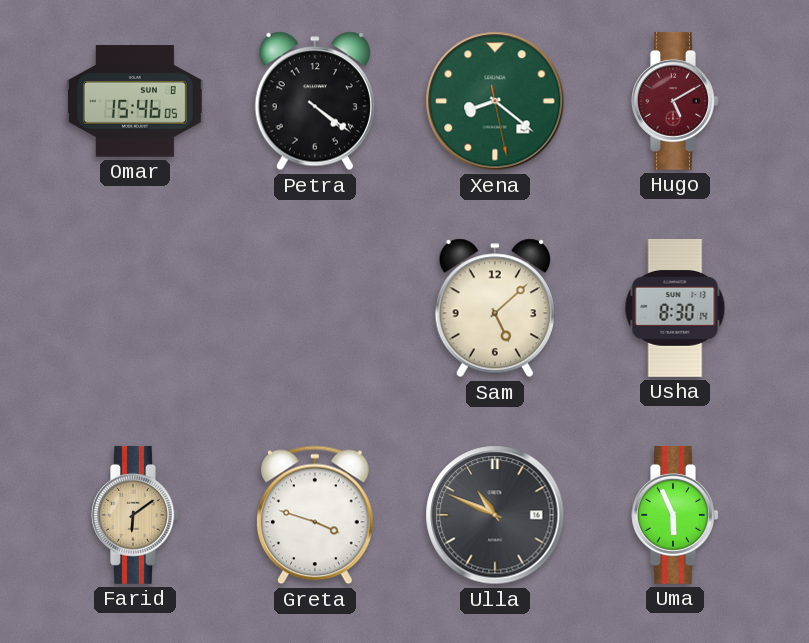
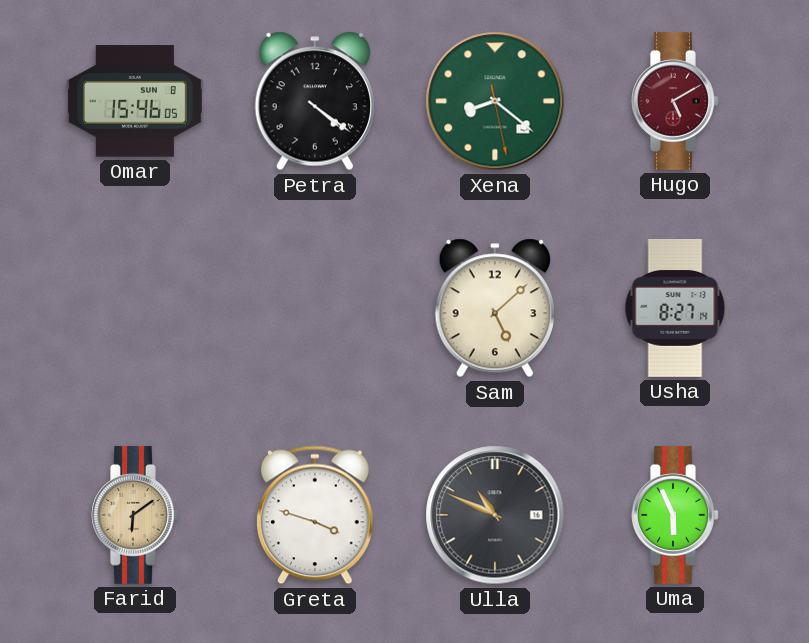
Usha: 8:30 -> 8:27 (675, 308)
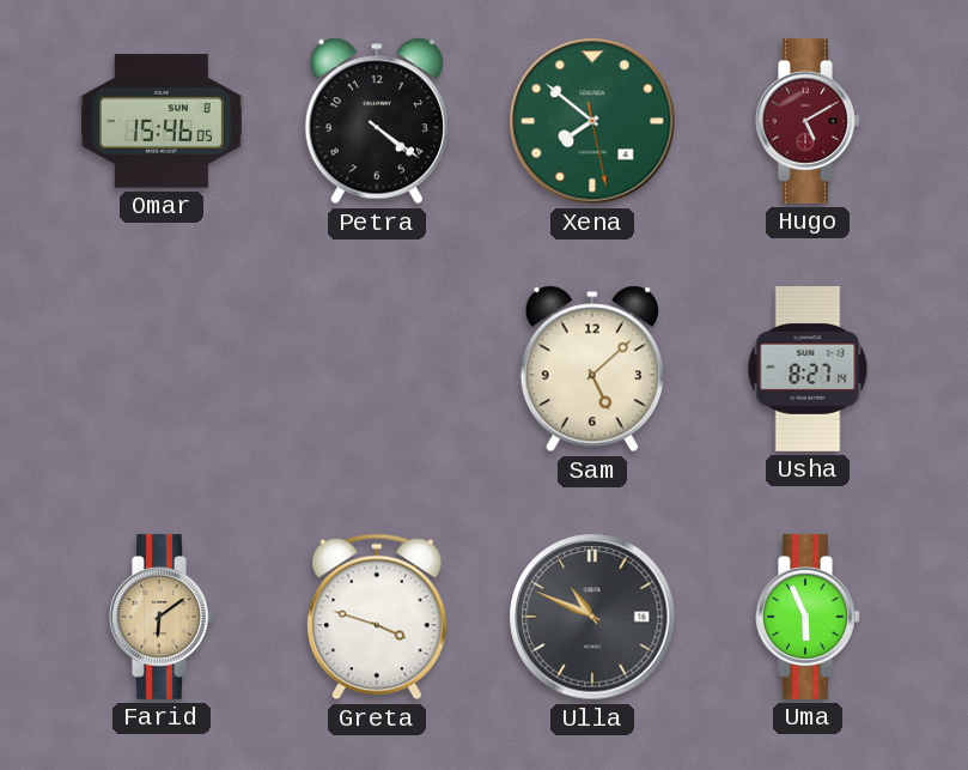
Xena: 8:21 -> 7:51 (592, 121)
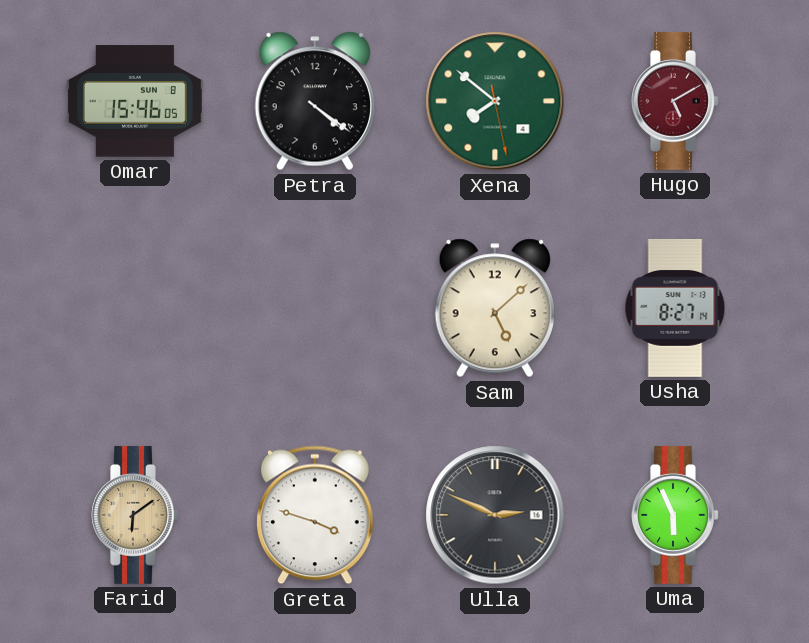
Ulla: 10:49 -> 2:49 (495, 515)
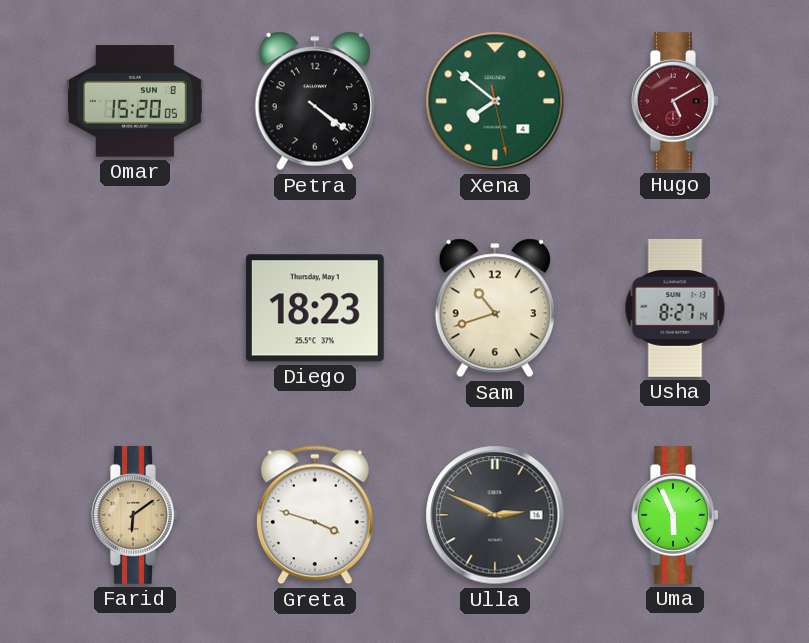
Omar: 15:46 -> 15:20 (135, 101)
Diego: none -> 18:23 (315, 308)
Sam: 5:08 -> 10:42 (495, 308)
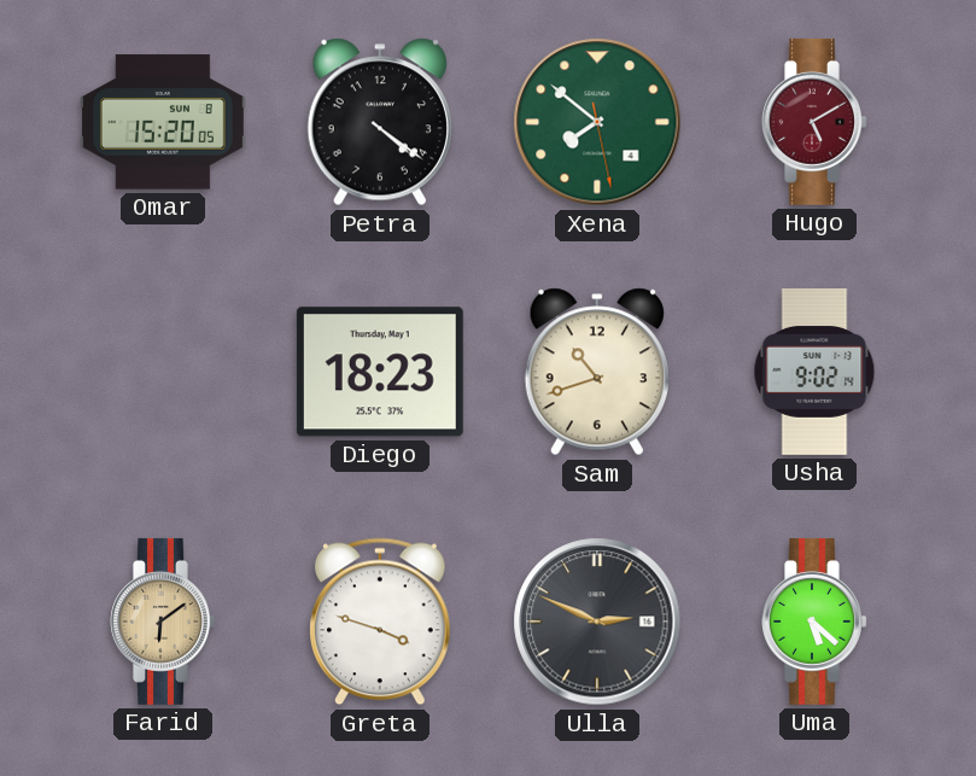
Usha: 8:27 -> 9:02 (814, 372)
Uma: 5:56 -> 5:22 (814, 622)
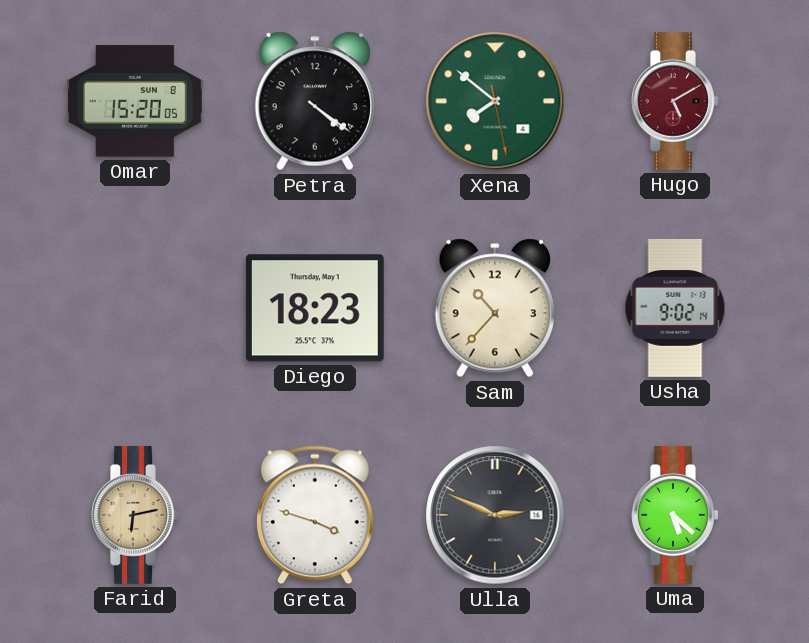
Sam: 10:42 -> 10:37 (495, 308)
Farid: 6:09 -> 6:13 (135, 515)
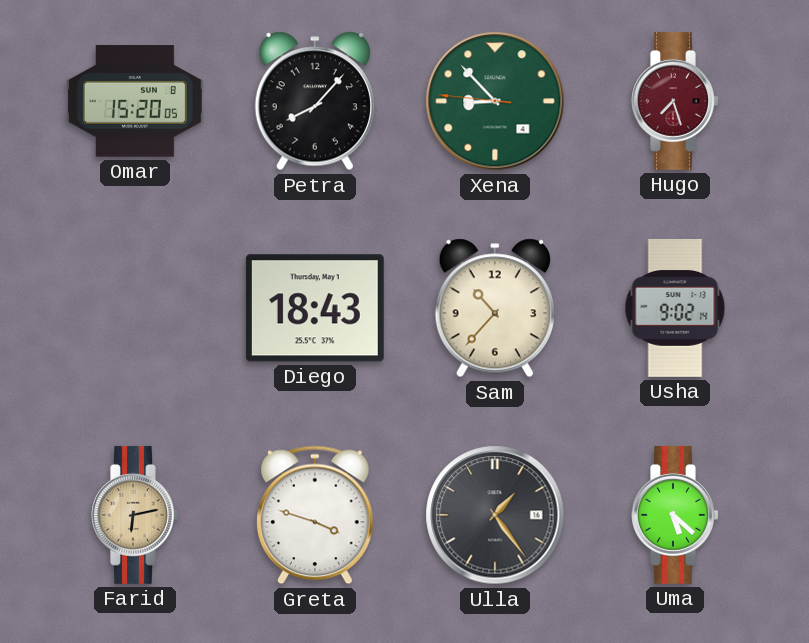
Petra: 4:21 -> 8:07 (315, 101)
Xena: 7:51 -> 8:52 (495, 101)
Hugo: 5:10 -> 7:27 (675, 101)
Diego: 18:23 -> 18:43 (315, 308)
Ulla: 2:49 -> 1:24 (495, 515)
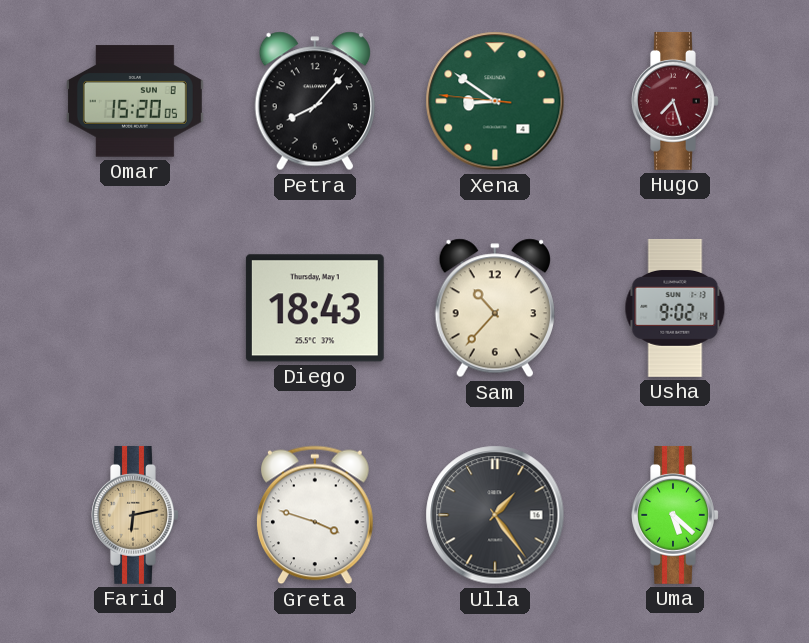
Xena: 8:52 -> 8:50 (495, 101)
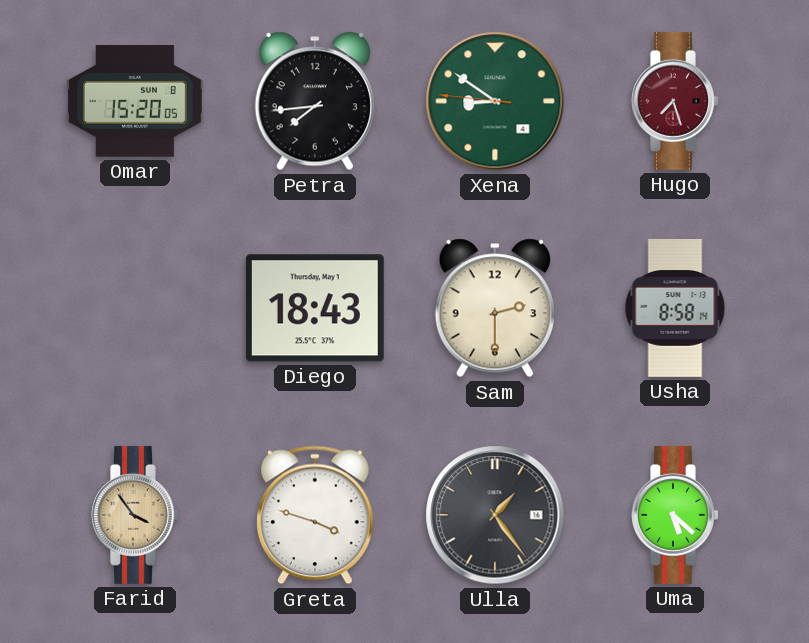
Petra: 8:07 -> 7:44 (315, 101)
Sam: 10:37 -> 2:30 (495, 308)
Usha: 9:02 -> 8:58 (675, 308)
Farid: 6:13 -> 3:54 (135, 515)
